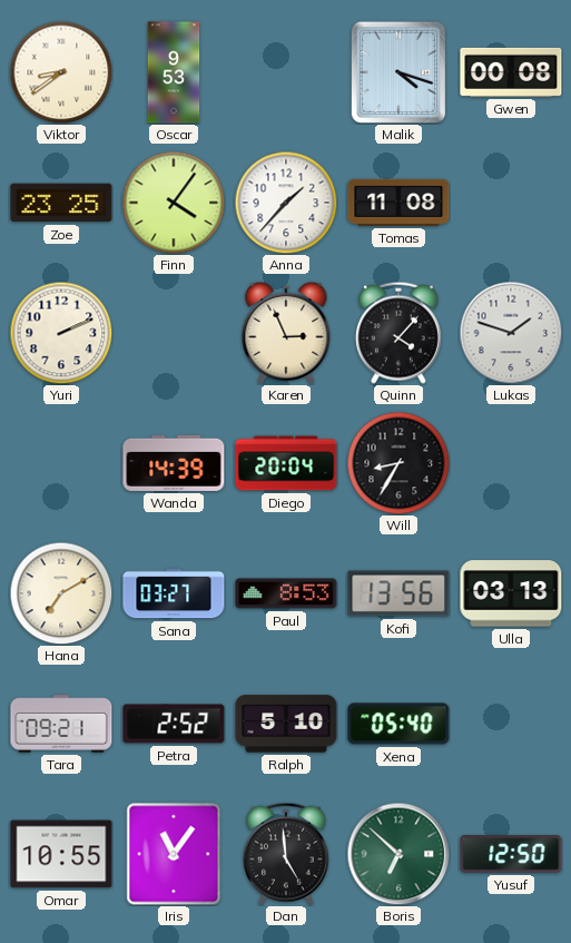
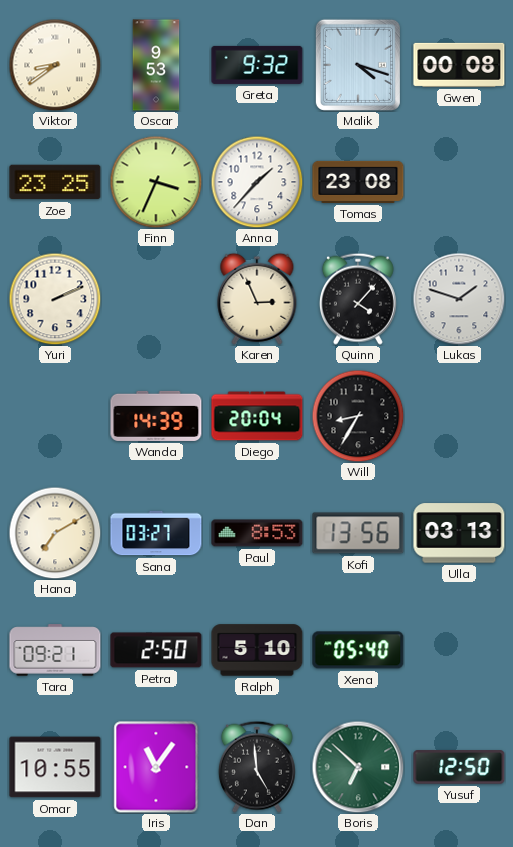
Greta: none -> 9:32 (257, 65)
Finn: 4:06 -> 3:34 (156, 182)
Tomas: 11:08 -> 23:08 (358, 182)
Petra: 2:52 -> 2:50 (156, 650)
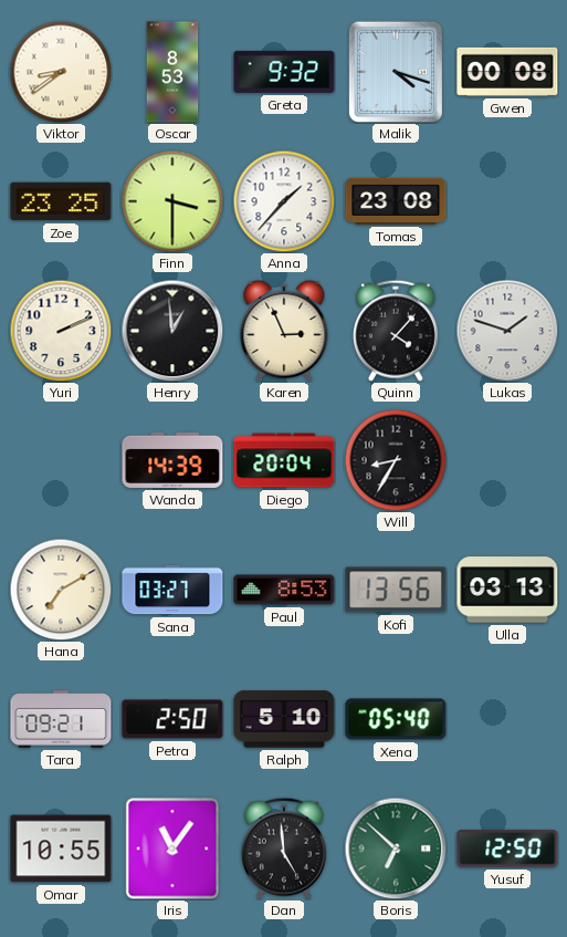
Oscar: 9:53 -> 8:53 (172, 72)
Finn: 3:34 -> 3:30 (172, 201)
Henry: none -> 12:59 (172, 331)
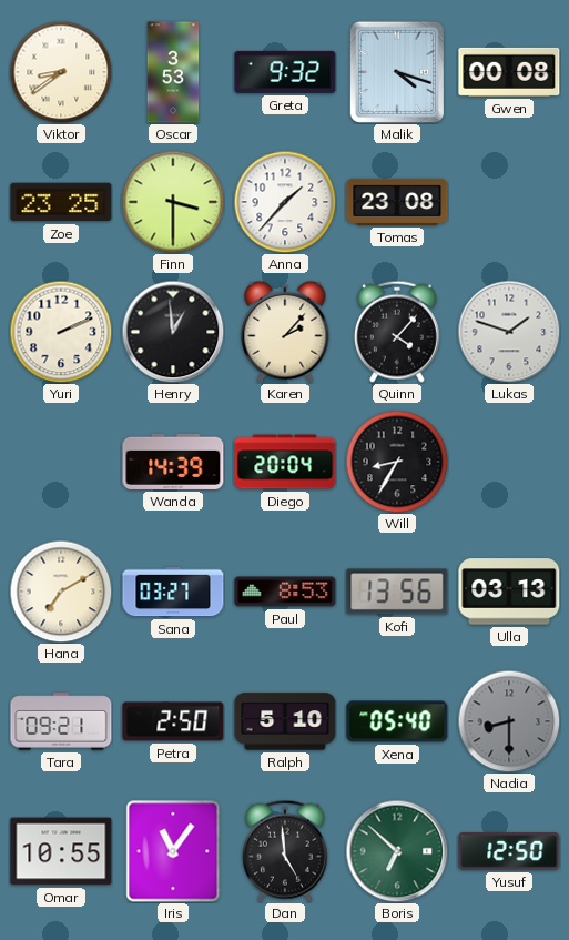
Oscar: 8:53 -> 3:53 (173, 72)
Karen: 2:56 -> 2:07 (285, 332)
Nadia: none -> 8:30 (509, 721)
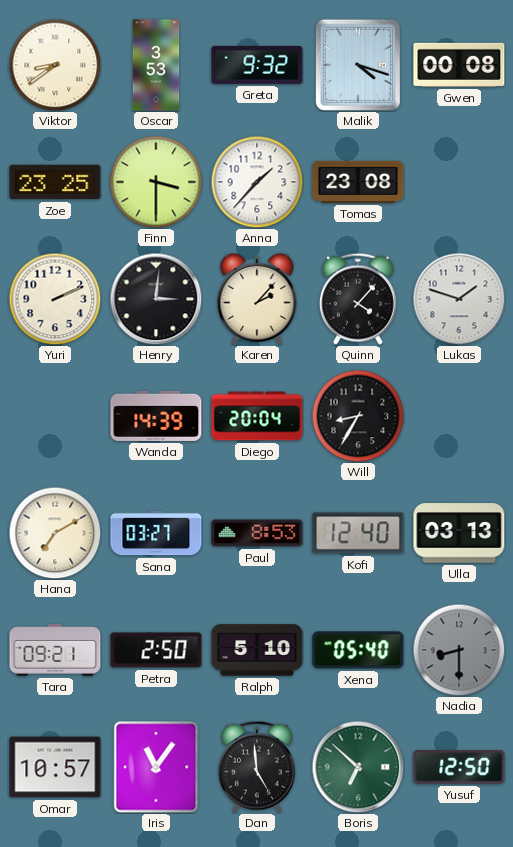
Henry: 12:59 -> 3:01 (156, 299)
Kofi: 13:56 -> 12:40 (358, 533)
Omar: 10:55 -> 10:57 (55, 767)
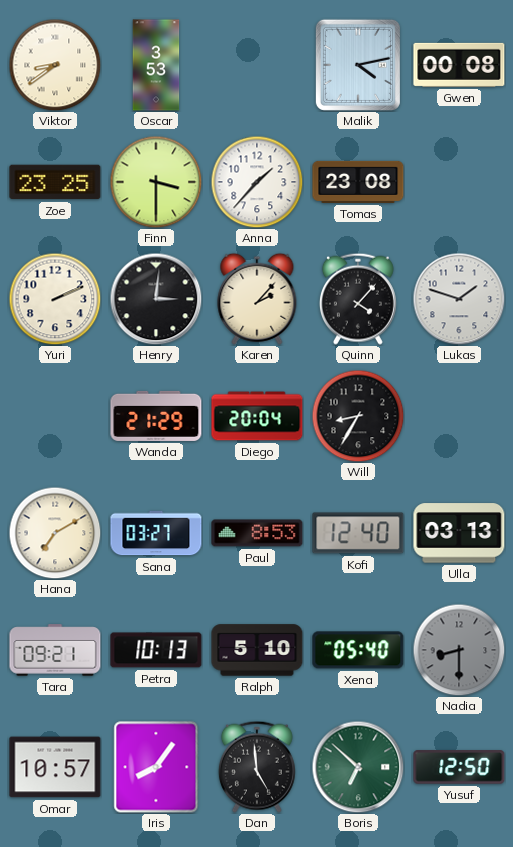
Greta: 9:32 -> none (257, 65)
Malik: 4:18 -> 4:13 (358, 65)
Wanda: 14:39 -> 21:29 (156, 416)
Petra: 2:50 -> 10:13 (156, 650)
Iris: 11:06 -> 8:06 (156, 767)
